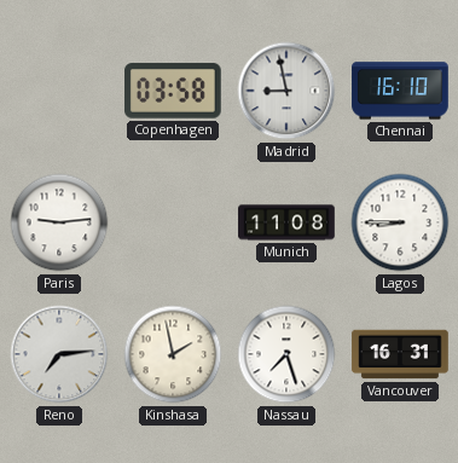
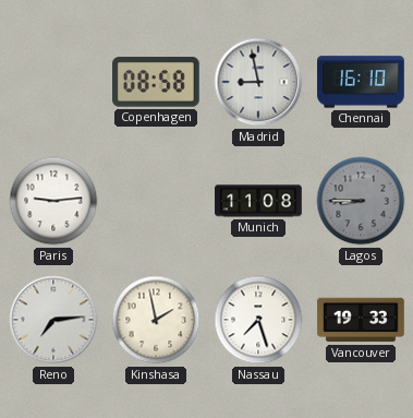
Copenhagen: 03:58 -> 08:58 (157, 82)
Lagos dial: white -> grey (361, 201)
Vancouver: 16:31 -> 19:33 (361, 320)
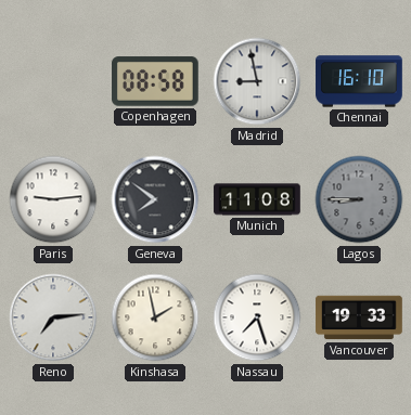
Geneva: none -> 7:51 (155, 199)
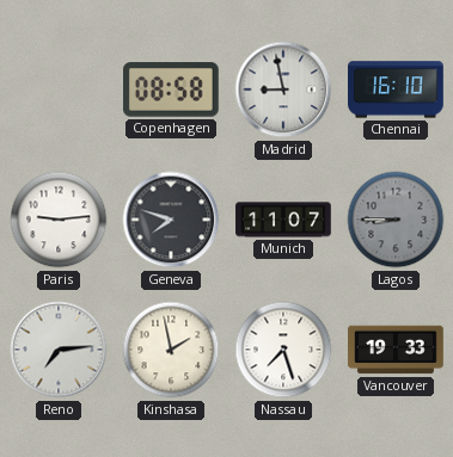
Geneva: 7:51 -> 7:48 (171, 220)
Munich: 11:08 -> 11:07 (283, 220)
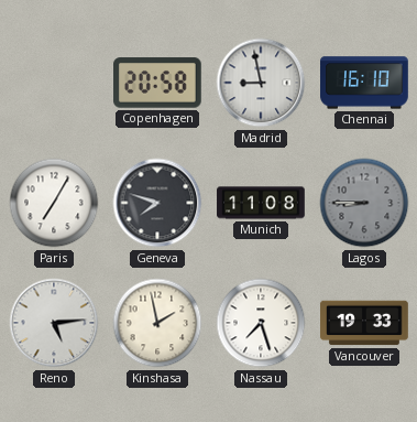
Copenhagen: 08:58 -> 20:58 (158, 83)
Paris: 9:14 -> 7:05 (54, 203)
Munich: 11:07 -> 11:08 (261, 203)
Reno: 7:14 -> 5:14 (54, 323)
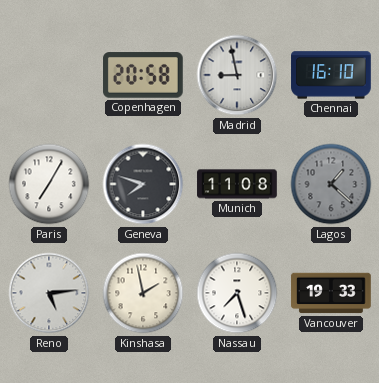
Lagos: 8:45 -> 1:22 (331, 184)
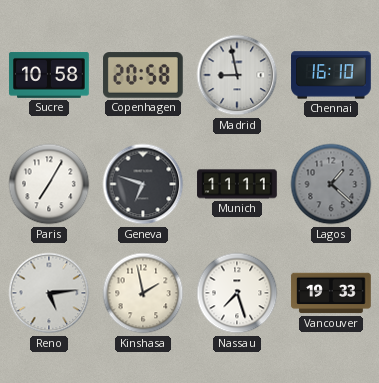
Sucre: none -> 10:58 (49, 76)
Geneva: 7:48 -> 6:48 (143, 184)
Munich: 11:08 -> 11:11 (237, 184)
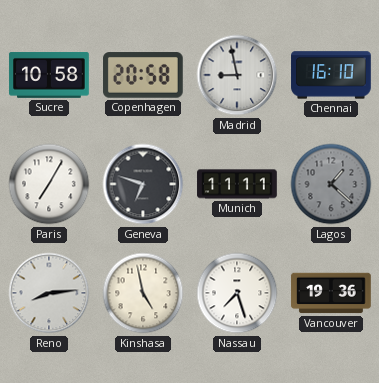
Reno: 5:14 -> 8:14 (49, 293)
Kinshasa: 1:58 -> 4:58 (143, 293)
Vancouver: 19:33 -> 19:36 (331, 293)
